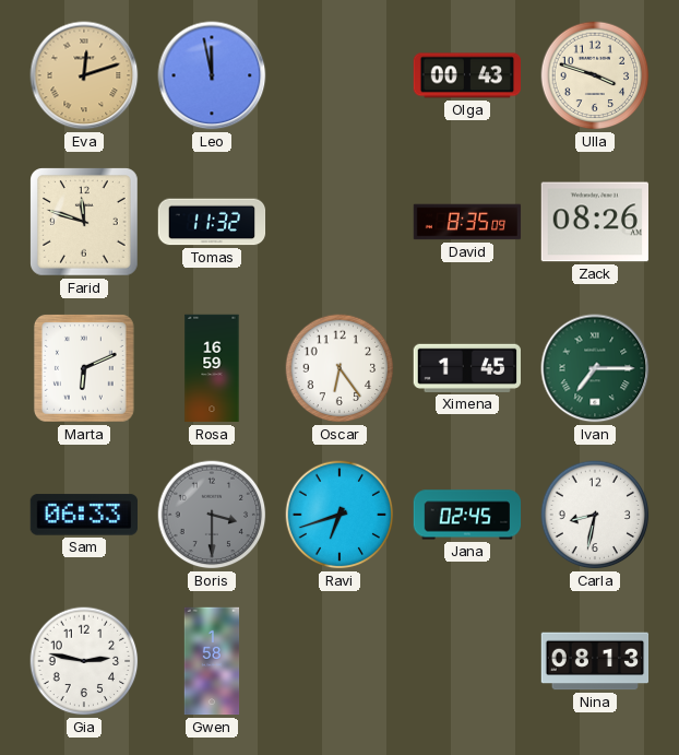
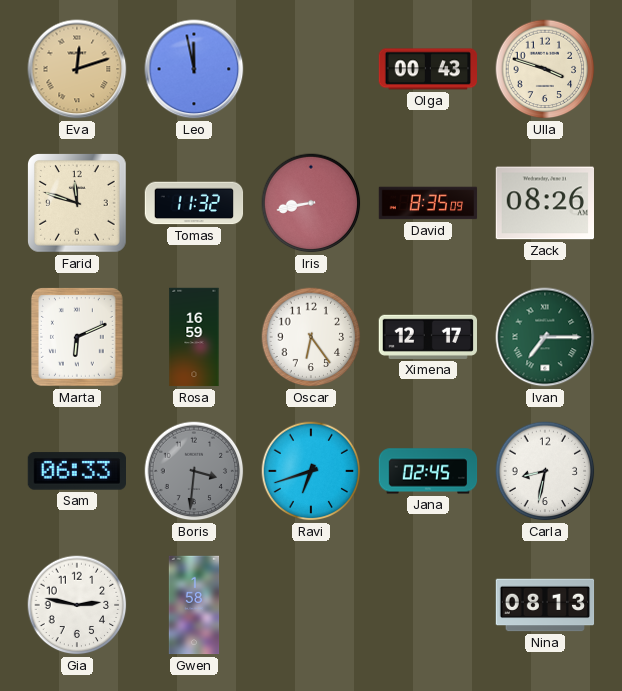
Iris: none -> 8:43 (311, 203)
Ximena: 1:45 -> 12:17 (427, 337)
Boris: 3:30 -> 3:31 (194, 471)
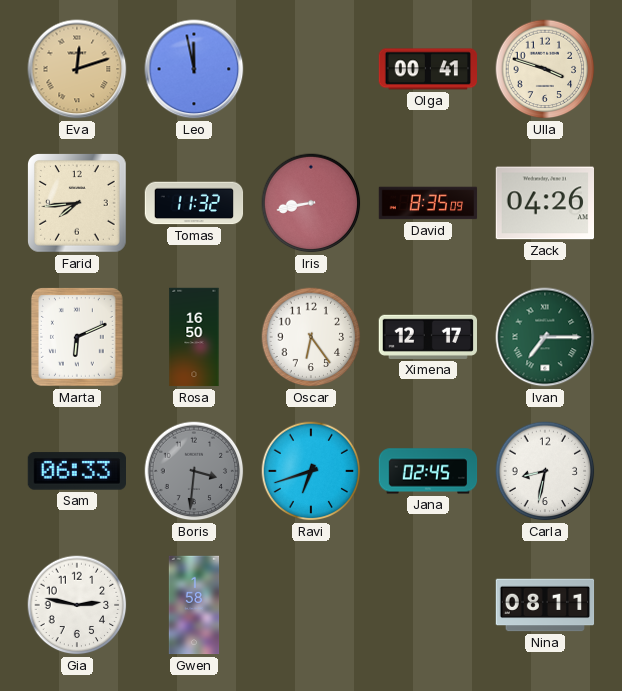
Olga: 00:43 -> 00:41 (427, 69)
Farid: 11:48 -> 7:44 (78, 204)
Zack: 08:26 -> 04:26 (544, 203)
Rosa: 16:59 -> 16:50 (194, 337)
Nina: 08:13 -> 08:11 (545, 605)
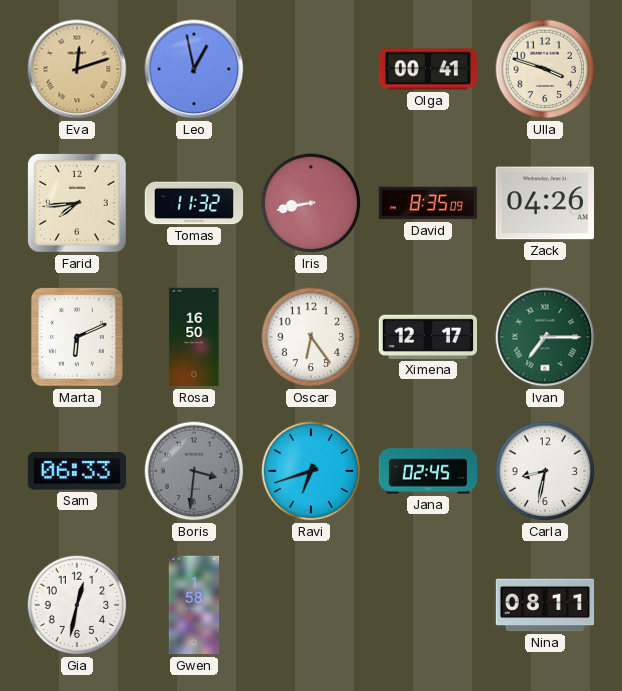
Leo: 11:58 -> 12:58 (194, 69)
Gia: 2:47 -> 12:32 (77, 605)
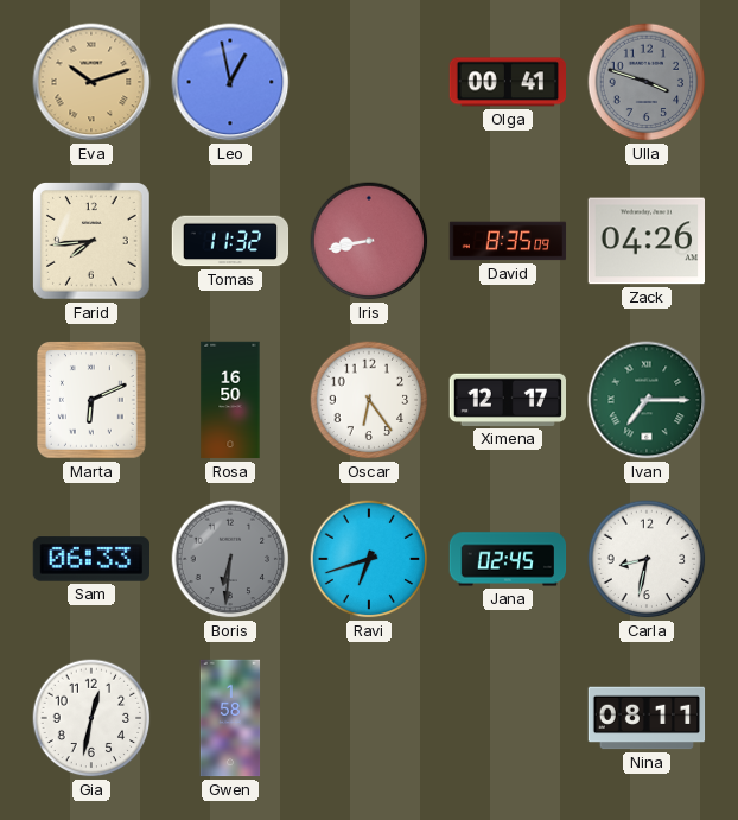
Eva: 12:12 -> 10:12 (91, 82)
Ulla dial: cream -> grey (647, 82)
Boris: 3:31 -> 6:31 (230, 559)
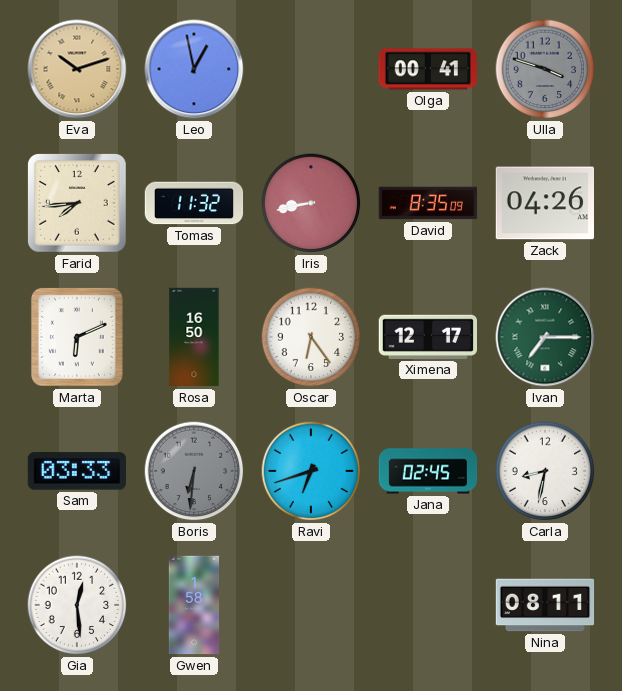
Sam: 06:33 -> 03:33 (76, 471)
Gia: 12:32 -> 12:29 (77, 605)
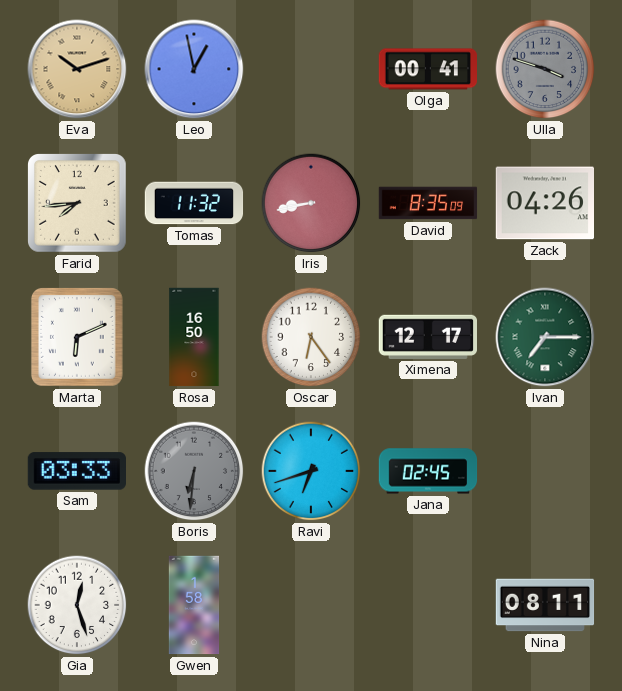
Carla: 8:32 -> none (545, 471)
Gia: 12:29 -> 12:27 (77, 605)
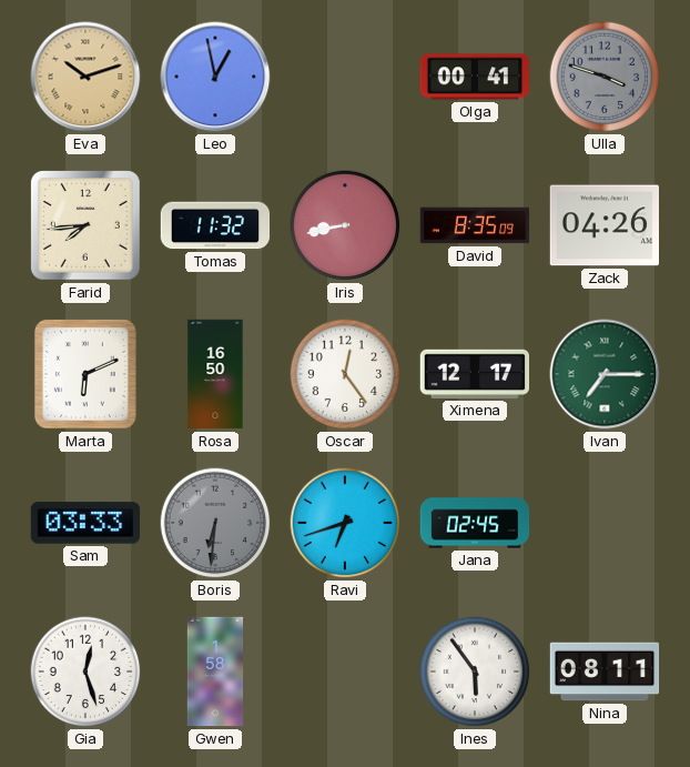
Oscar: 6:24 -> 12:24 (345, 374)
Ines: none -> 5:54 (475, 672)
